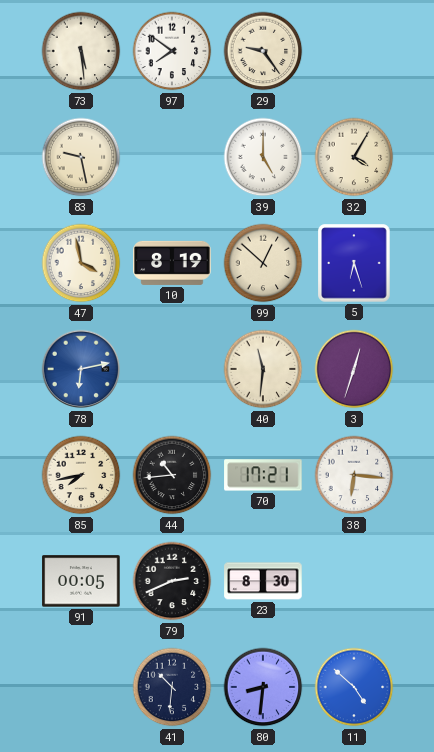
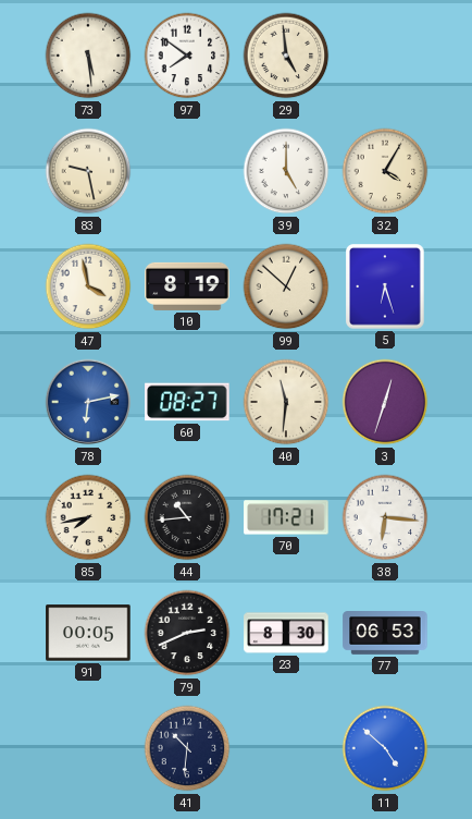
29: 9:24 -> 4:59 (286, 56)
60: none -> 08:27 (187, 402)
77: none -> 06:53 (385, 634)
80: 8:31 -> none (263, 687)
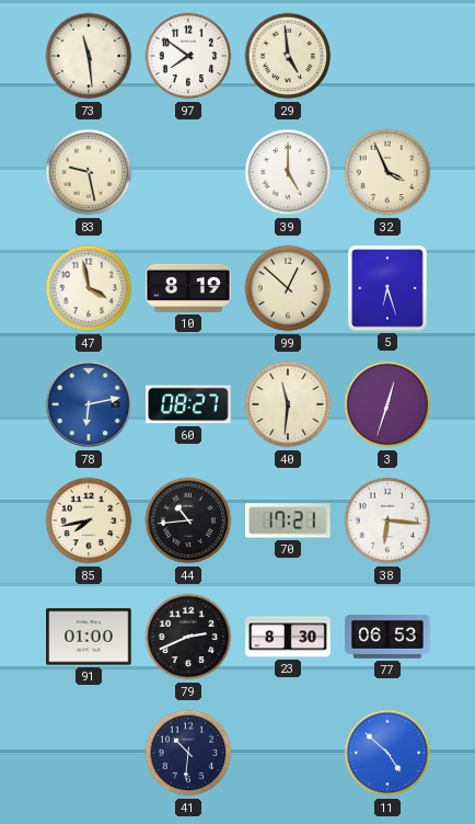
73: 5:29 -> 11:29 (89, 56)
32: 4:05 -> 3:56 (387, 172)
91: 00:05 -> 01:00 (89, 637)
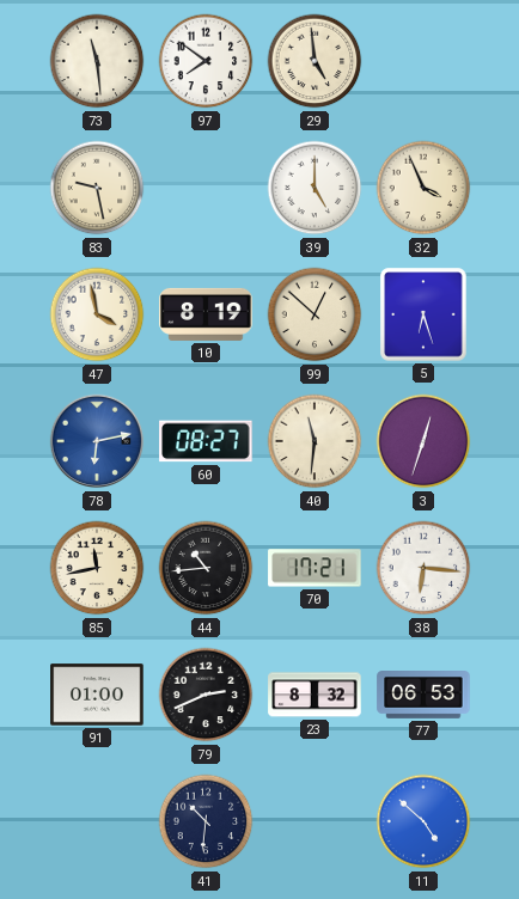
85: 7:43 -> 11:43 (97, 568)
23: 8:30 -> 8:32 (315, 695)
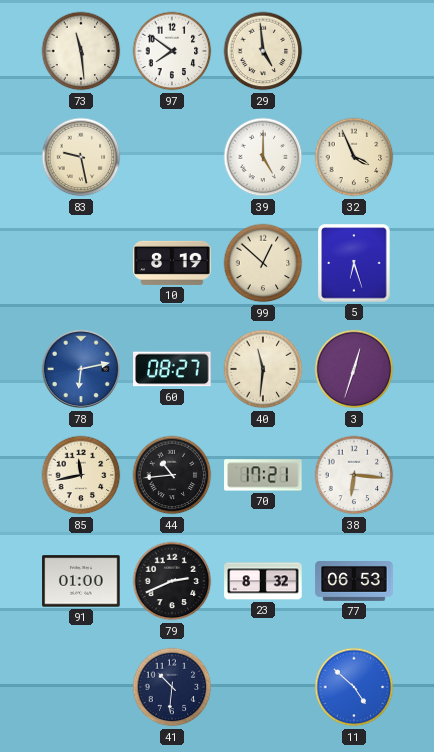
47: 3:58 -> none (97, 314)
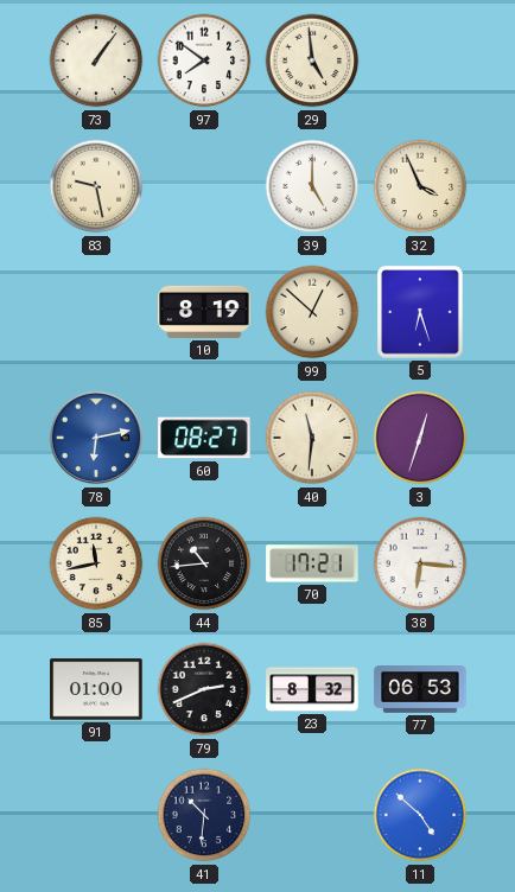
73: 11:29 -> 1:06 (96, 60)
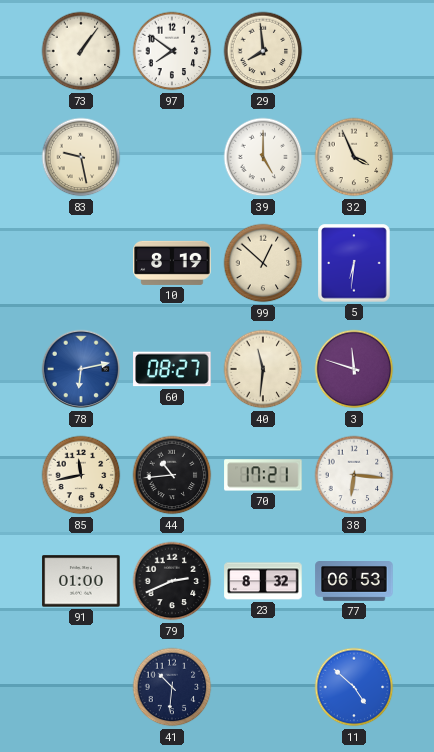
29: 4:59 -> 7:59 (263, 51)
5: 6:27 -> 6:31 (354, 263)
3: 12:33 -> 11:48 (354, 369)
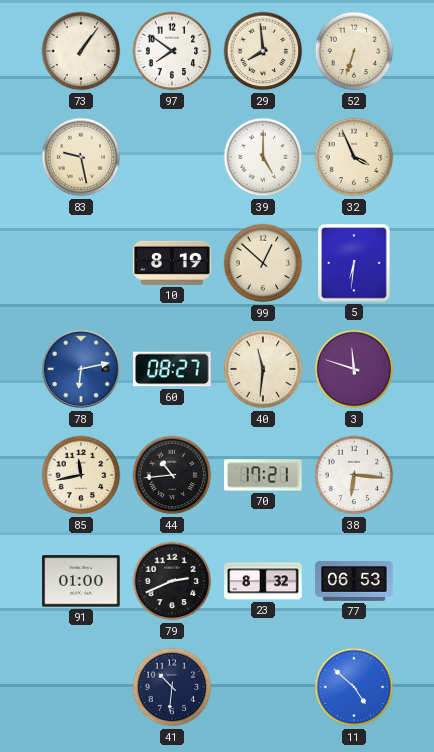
52: none -> 6:33 (354, 51)
